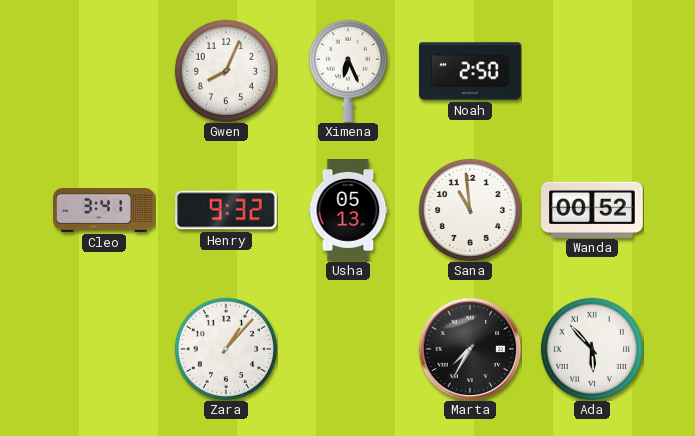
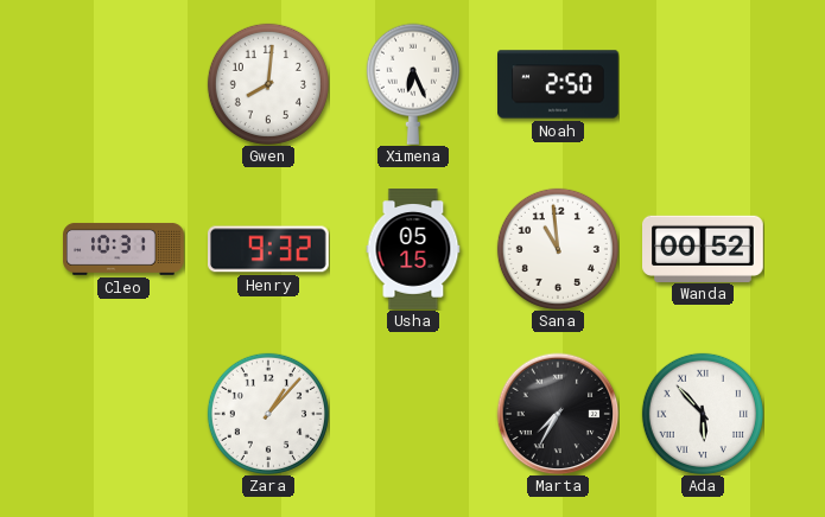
Gwen: 8:04 -> 8:01 (268, 84)
Cleo: 3:41 -> 10:31 (123, 249)
Usha: 05:13 -> 05:15 (413, 249)
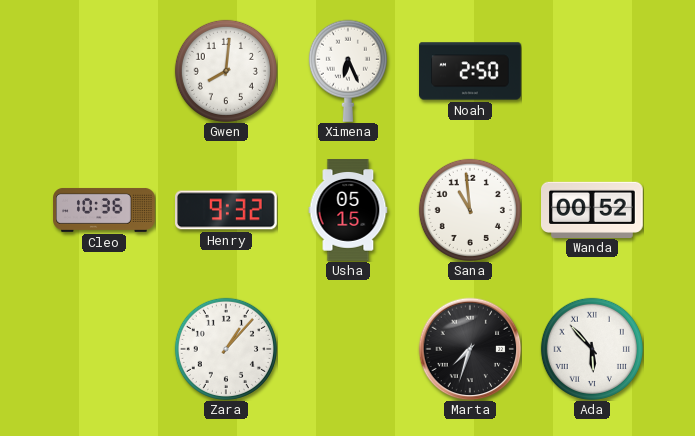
Cleo: 10:31 -> 10:36 (104, 210)
Marta: 7:35 -> 7:33 (470, 349)
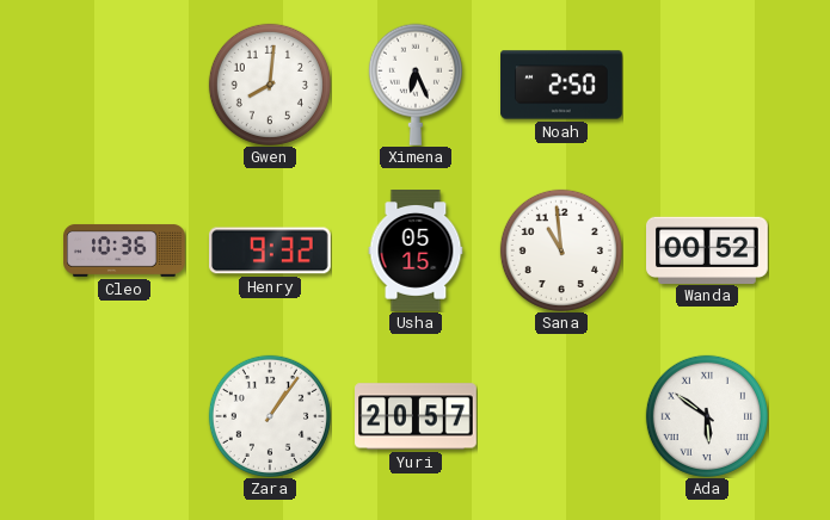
Zara: 1:07 -> 1:06 (270, 416)
Yuri: none -> 20:57 (417, 416)
Marta: 7:33 -> none (470, 349)
Ada: 5:53 -> 5:51 (707, 416)
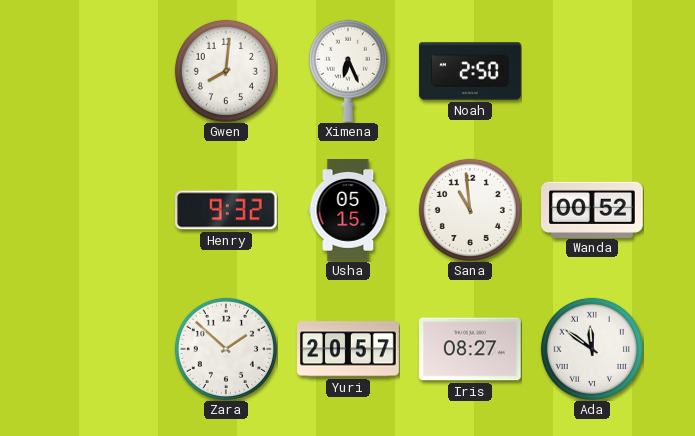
Cleo: 10:36 -> none (124, 250)
Zara: 1:06 -> 1:52 (226, 349)
Iris: none -> 08:27 (470, 349)
Ada: 5:51 -> 11:51 (592, 349)
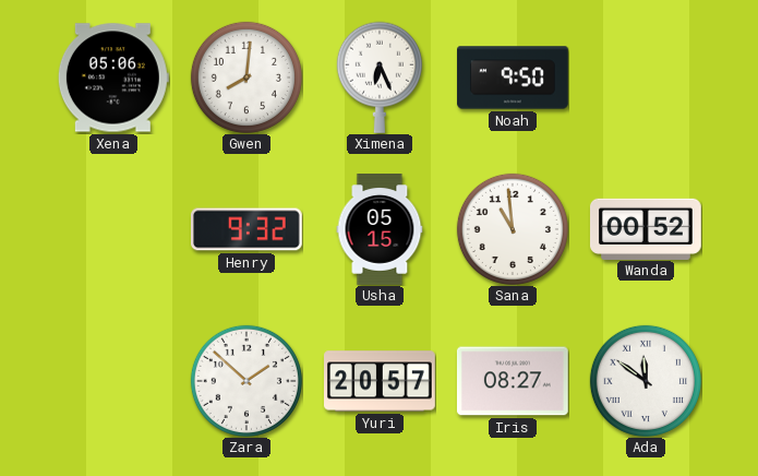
Xena: none -> 05:06 (113, 78)
Noah: 2:50 -> 9:50 (513, 78)
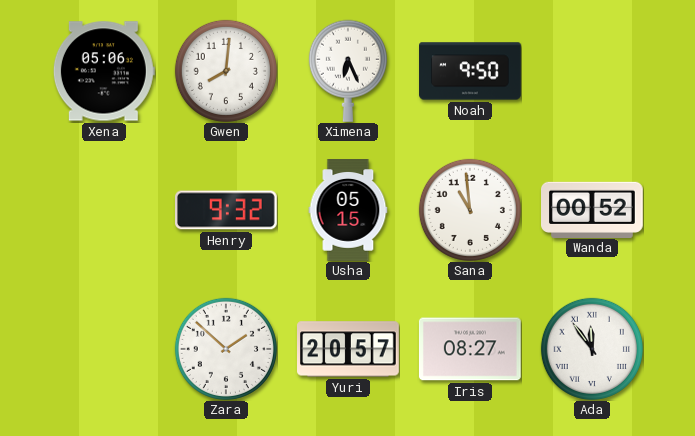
Ada: 11:51 -> 11:54 (592, 349)
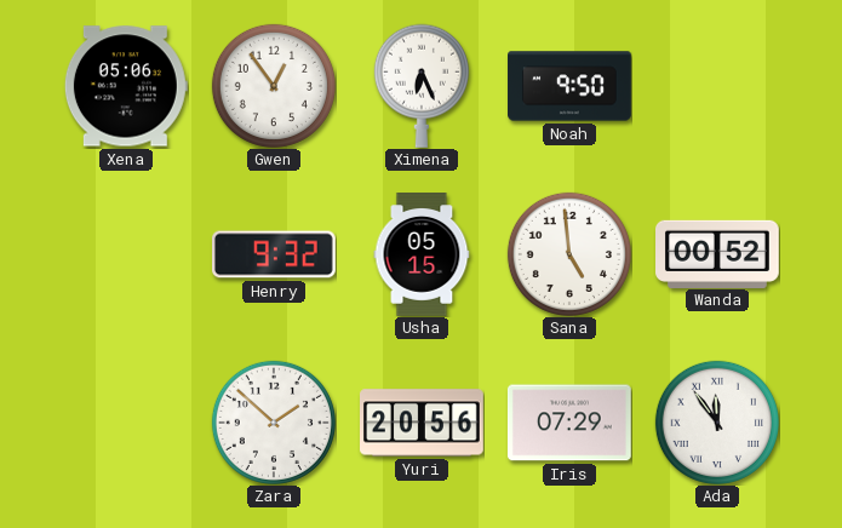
Gwen: 8:01 -> 12:54 (274, 86)
Sana: 10:59 -> 4:59 (569, 254)
Yuri: 20:57 -> 20:56 (423, 423)
Iris: 08:27 -> 07:29 (569, 423)
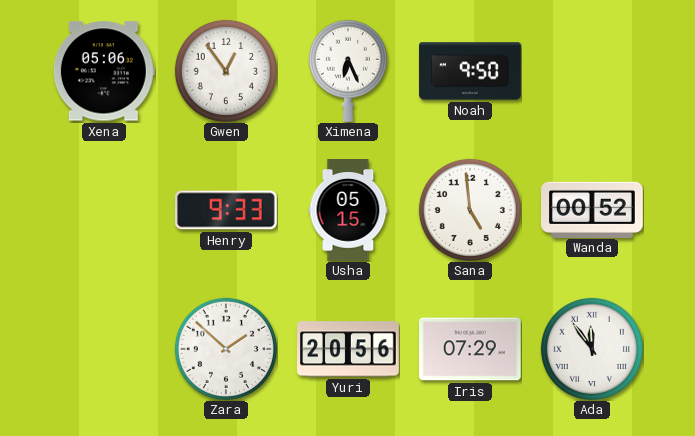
Henry: 9:32 -> 9:33 (227, 210)
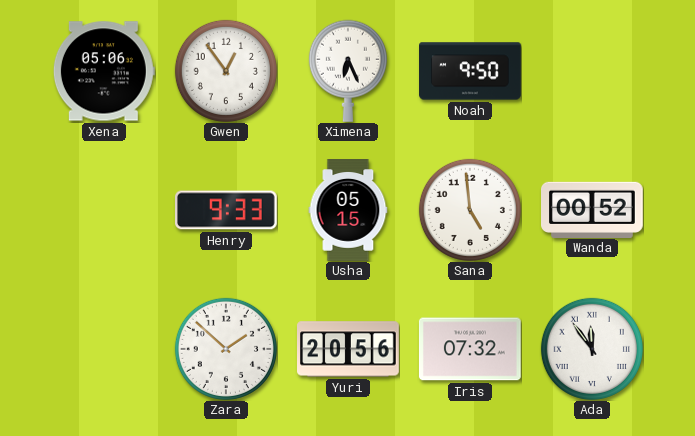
Iris: 07:29 -> 07:32 (470, 349)
